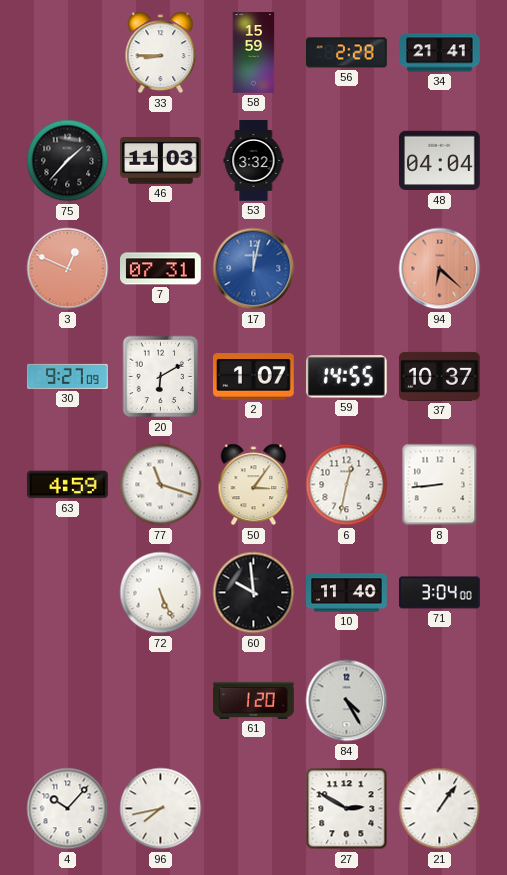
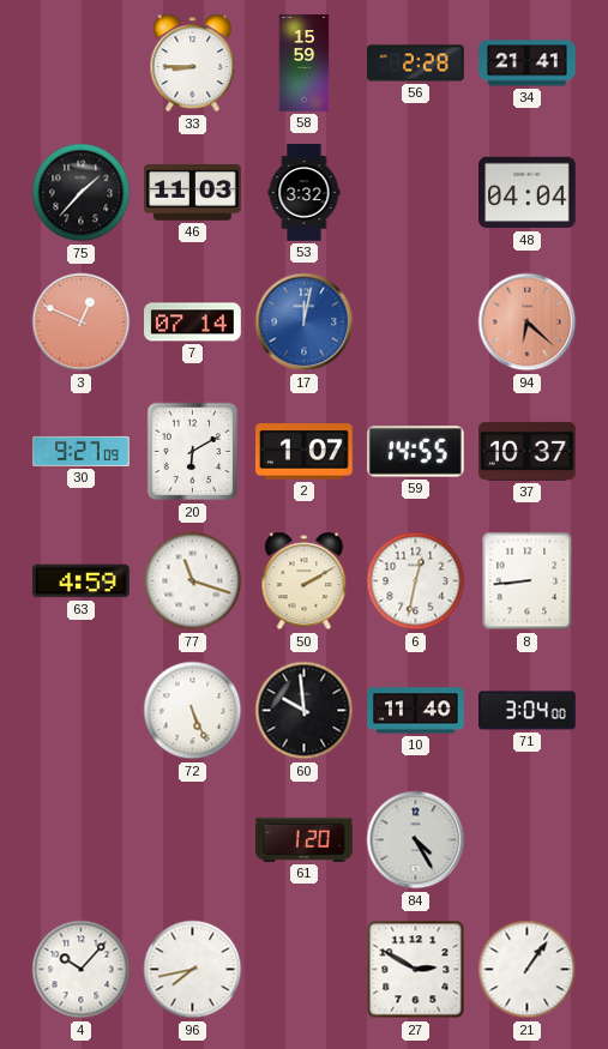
7: 07:31 -> 07:14 (193, 322)
50: 3:06 -> 2:10 (305, 581)
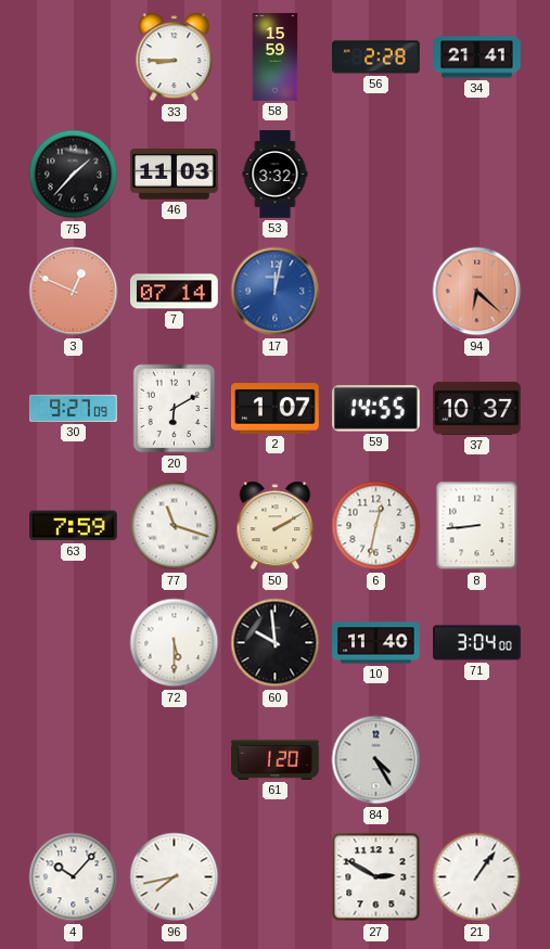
48: 04:04 -> none (528, 193)
63: 4:59 -> 7:59 (74, 526)
72: 5:26 -> 5:30 (175, 643)
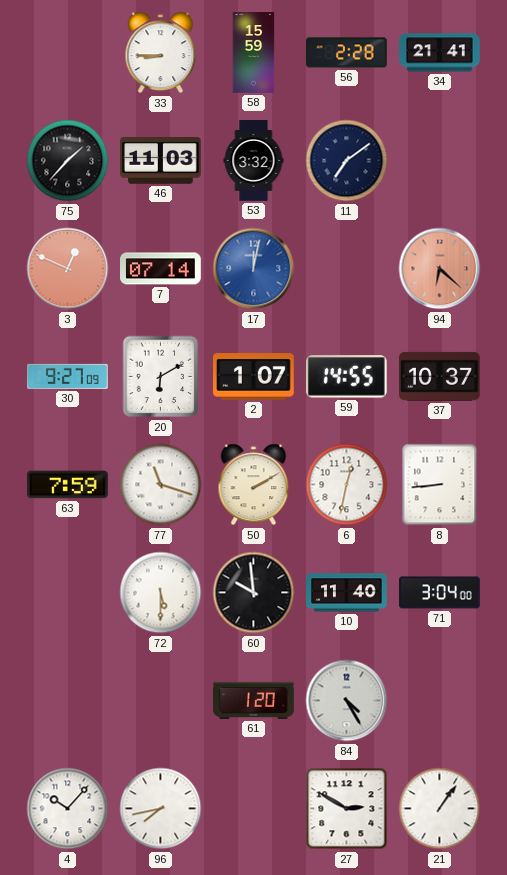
11: none -> 7:09 (347, 161)
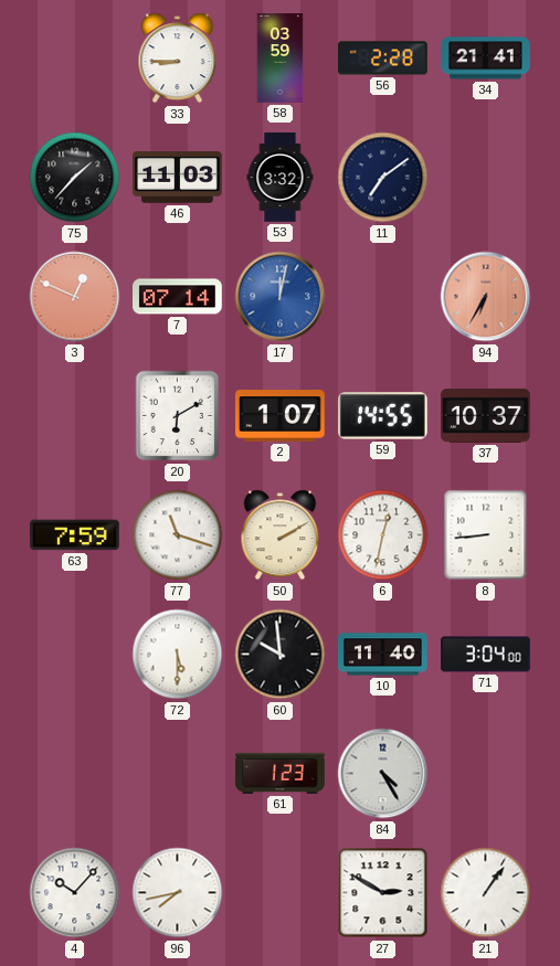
58: 15:59 -> 03:59 (281, 59)
94: 6:22 -> 6:35 (486, 297)
30: 9:27 -> none (68, 376)
61: 1:20 -> 1:23 (281, 773)
